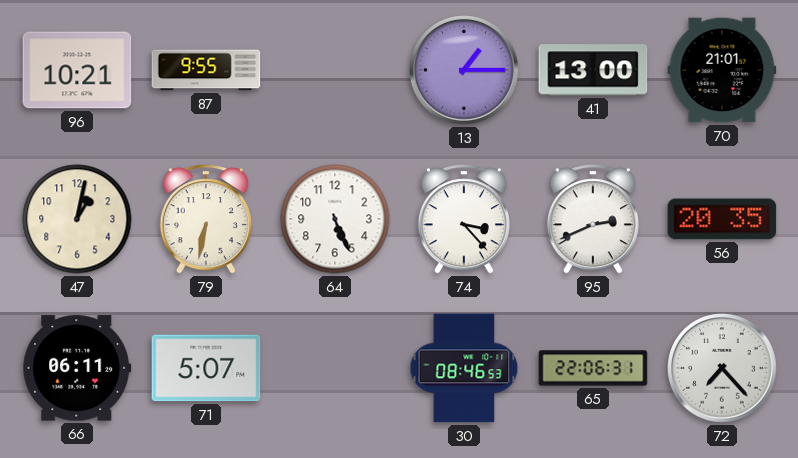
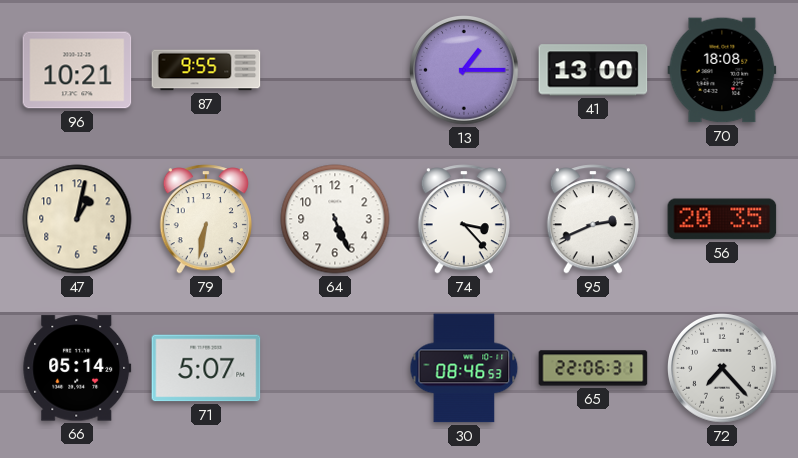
70: 21:01 -> 18:08 (722, 70)
66: 06:11 -> 05:14 (77, 368)
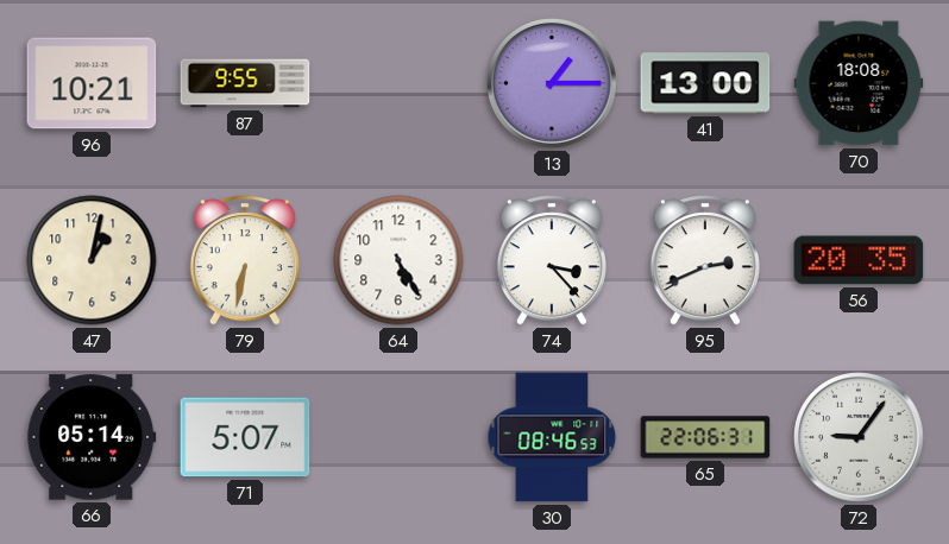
64: 5:26 -> 5:25 (398, 260)
72: 7:23 -> 9:06 (859, 437)
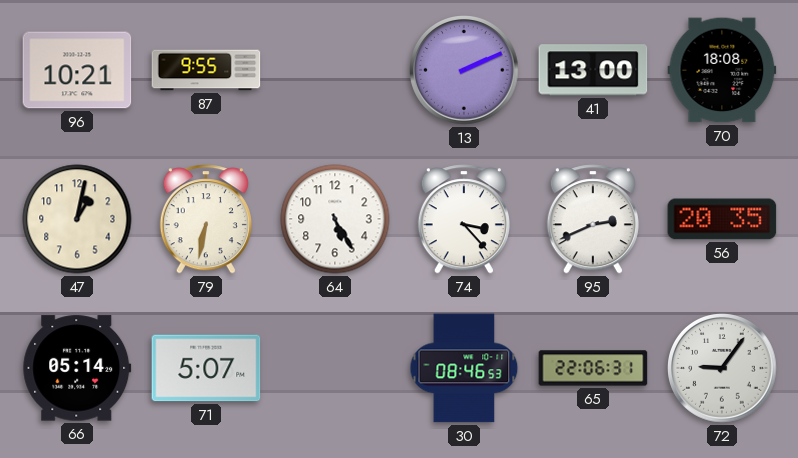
13: 1:15 -> 2:11 (464, 70)
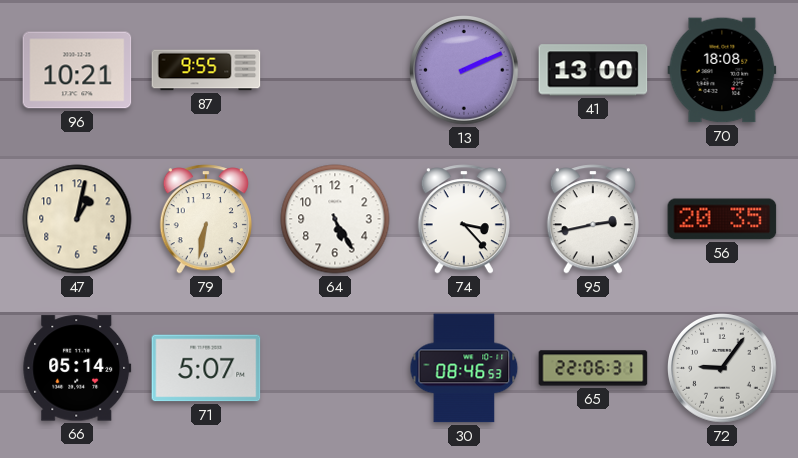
95: 2:41 -> 2:43 (593, 219)
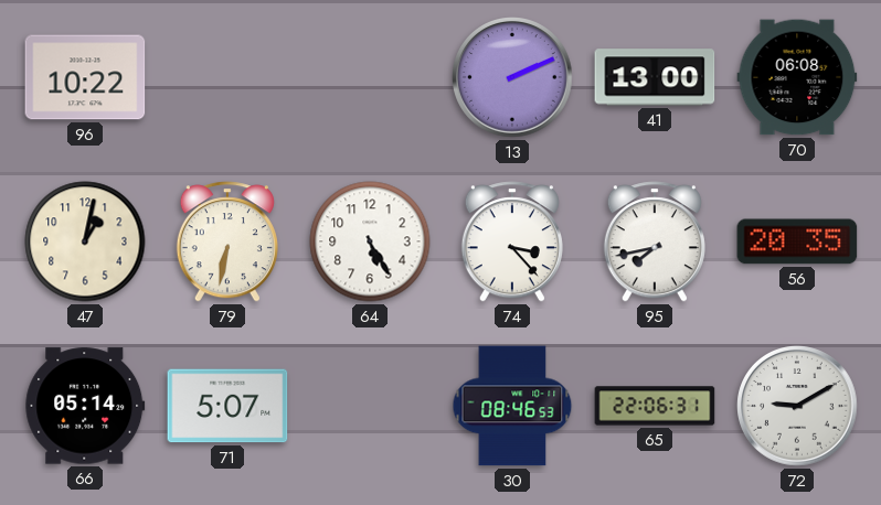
96: 10:21 -> 10:22 (85, 77)
87: 9:55 -> none (206, 70)
70: 18:08 -> 06:08 (797, 77)
95: 2:43 -> 7:43 (655, 241)
72: 9:06 -> 9:10 (797, 406)
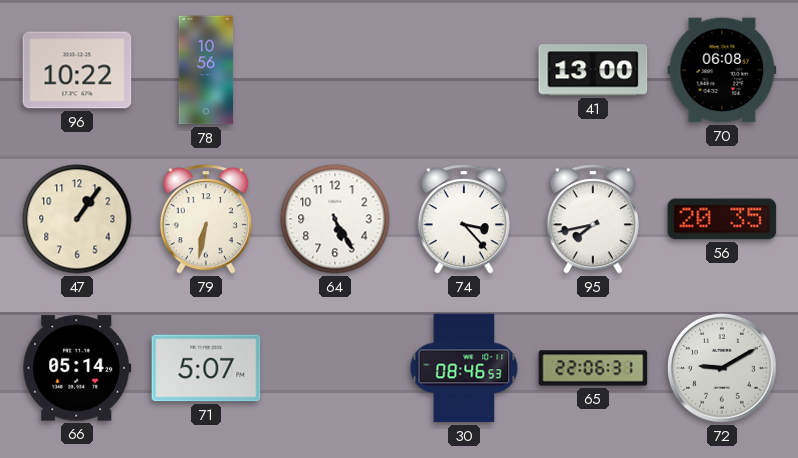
78: none -> 10:56 (206, 70)
13: 2:11 -> none (512, 77)
47: 1:02 -> 1:06 (77, 219)
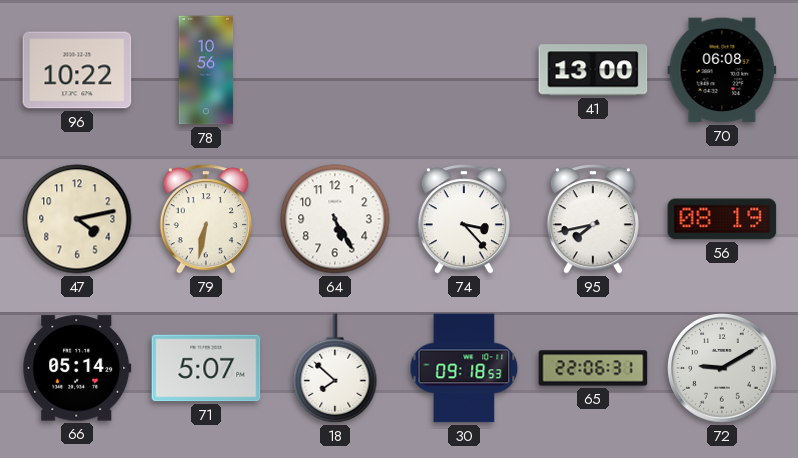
47: 1:06 -> 4:13 (77, 219)
56: 20:35 -> 08:19 (722, 219)
18: none -> 7:52 (335, 368)
30: 08:46 -> 09:18 (464, 368)
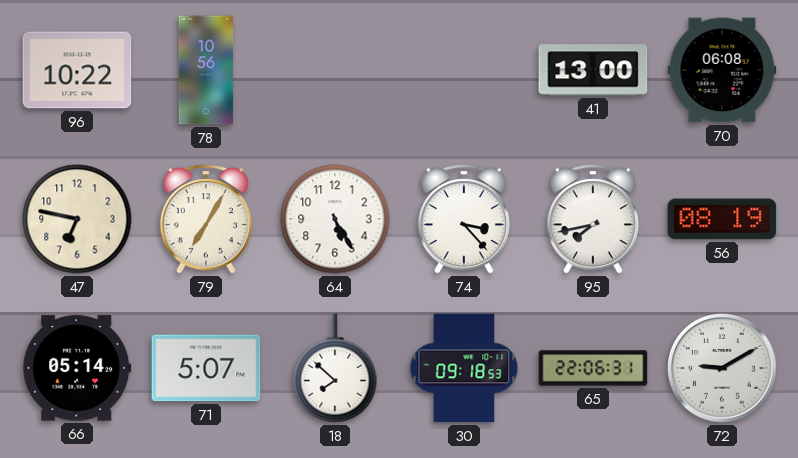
47: 4:13 -> 6:47 (77, 219)
79: 6:32 -> 7:05 (206, 219)
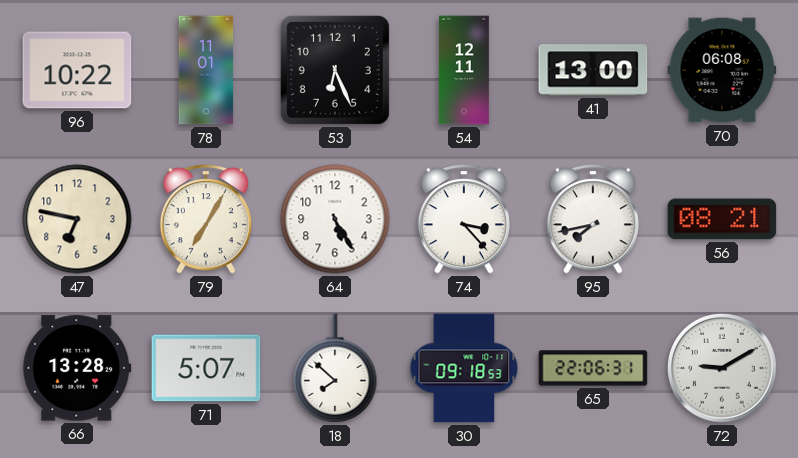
78: 10:56 -> 11:01 (206, 70)
53: none -> 6:26 (335, 70)
54: none -> 12:11 (464, 70)
56: 08:19 -> 08:21 (722, 219)
66: 05:14 -> 13:28 (77, 368)
